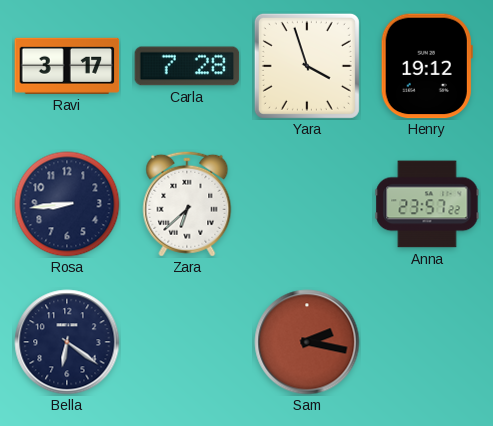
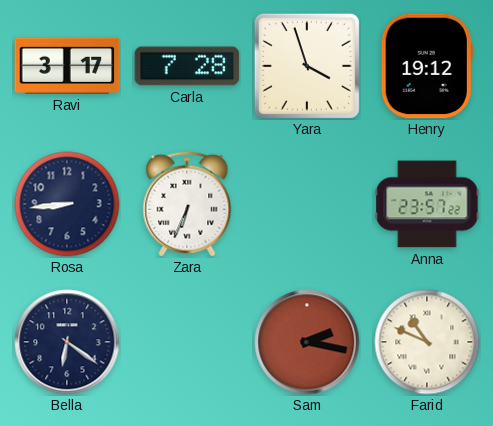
Zara: 6:38 -> 6:34 (187, 204)
Farid: none -> 10:49 (427, 342)
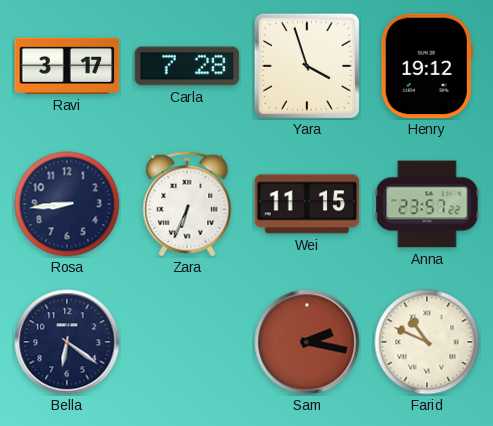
Wei: none -> 11:15 (307, 204)
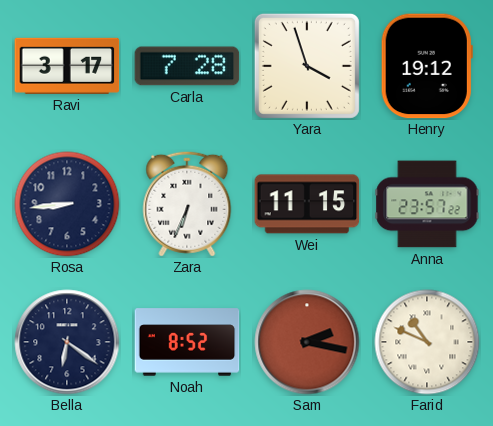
Noah: none -> 8:52 (187, 342)
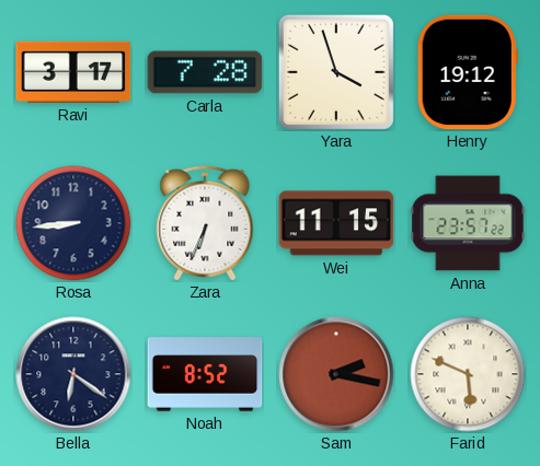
Farid: 10:49 -> 5:49 (468, 374)
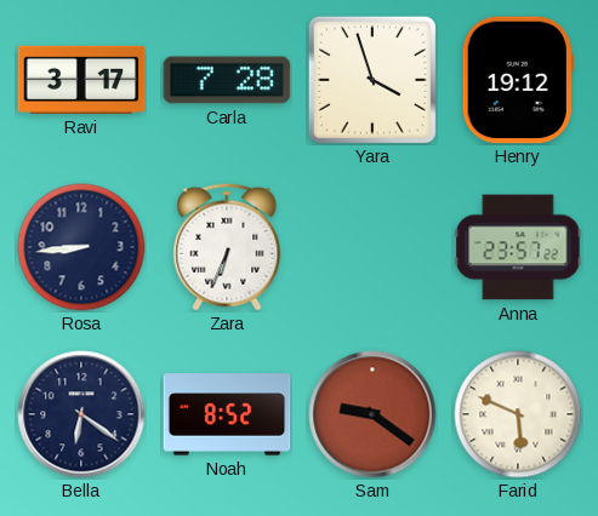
Wei: 11:15 -> none (336, 223)
Sam: 2:17 -> 9:21 (372, 414)
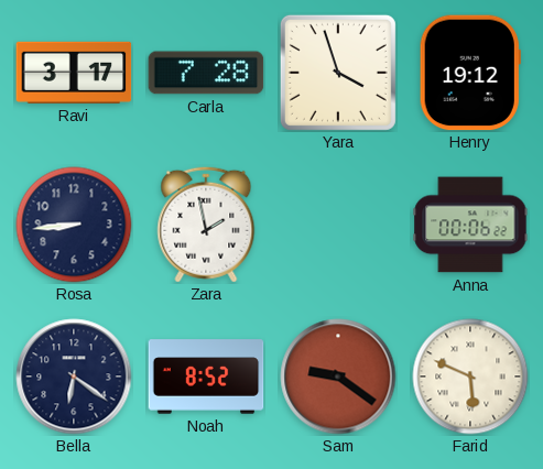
Zara: 6:34 -> 1:58 (206, 225)
Anna: 23:57 -> 00:06 (470, 225)
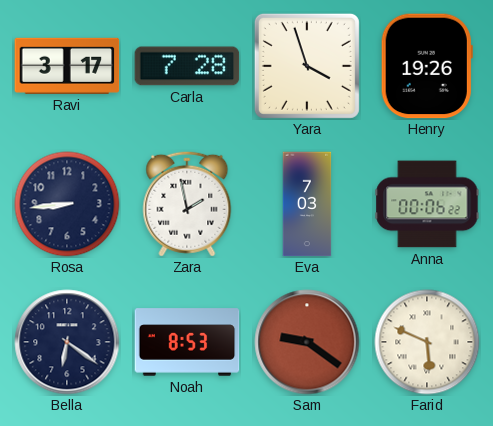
Henry: 19:12 -> 19:26 (427, 66)
Eva: none -> 7:03 (307, 204)
Noah: 8:52 -> 8:53 (187, 342)
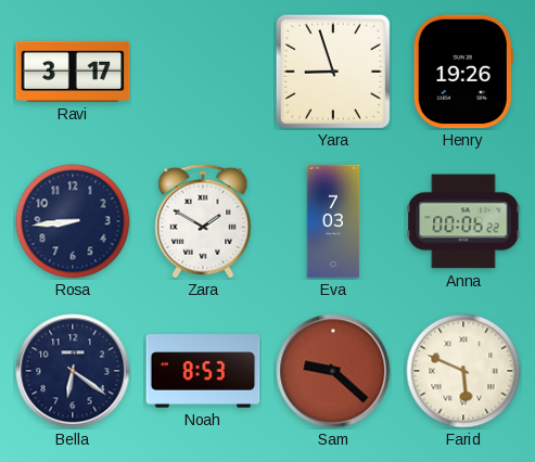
Carla: 7:28 -> none (187, 66)
Yara: 3:57 -> 8:57 (333, 72)
Zara: 1:58 -> 1:50 (203, 221)
Sam: 9:21 -> 9:22 (333, 371)
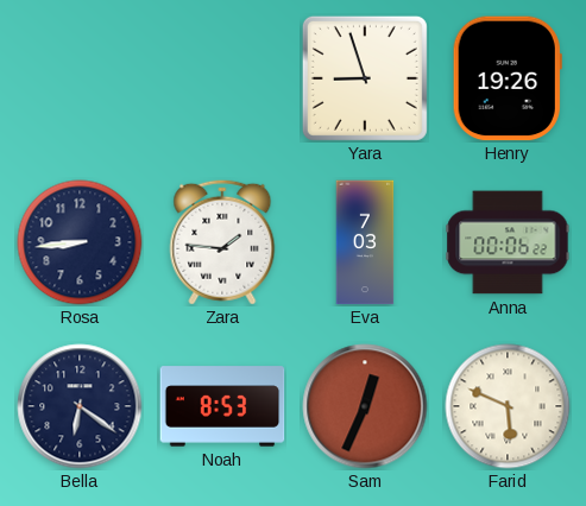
Ravi: 3:17 -> none (73, 72)
Zara: 1:50 -> 1:46 (222, 242)
Sam: 9:22 -> 12:34 (365, 406)
